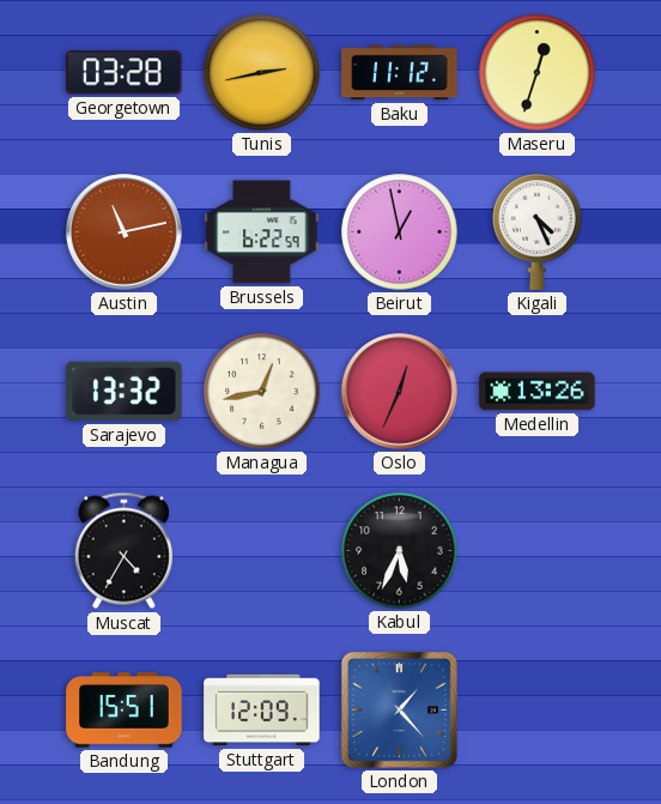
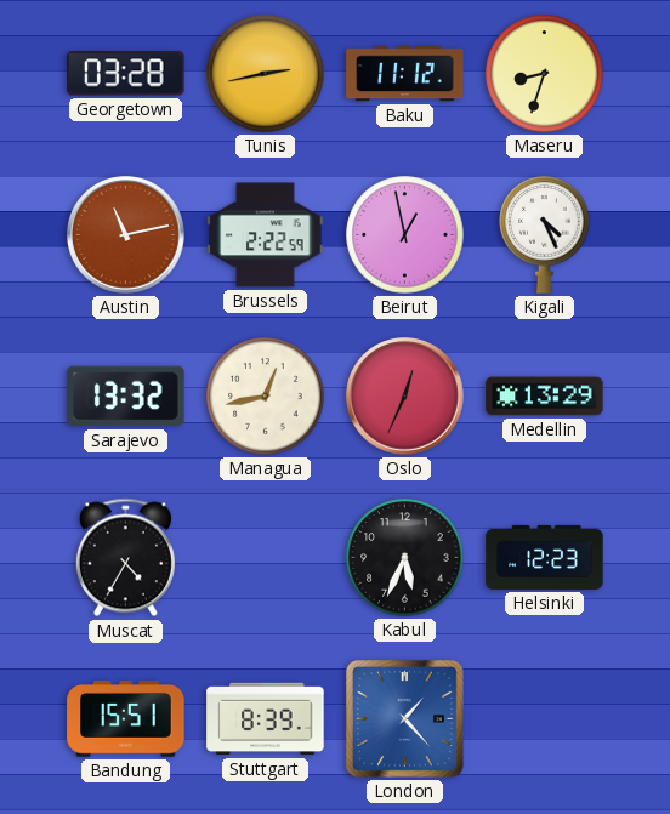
Maseru: 12:33 -> 8:33 (545, 74)
Brussels: 6:22 -> 2:22 (266, 235)
Medellin: 13:26 -> 13:29 (545, 397)
Helsinki: none -> 12:23 (545, 557)
Stuttgart: 12:09 -> 8:39 (266, 719)
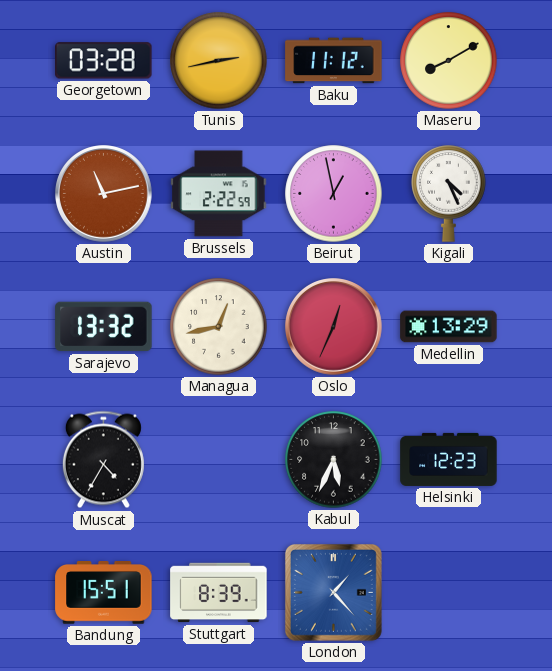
Maseru: 8:33 -> 8:10 (449, 61)
